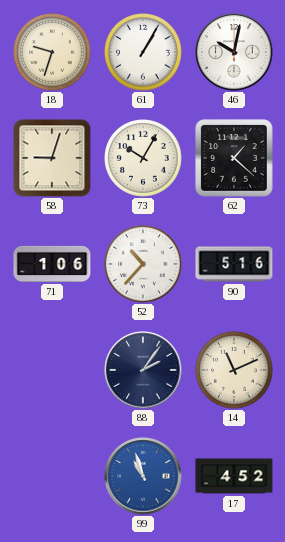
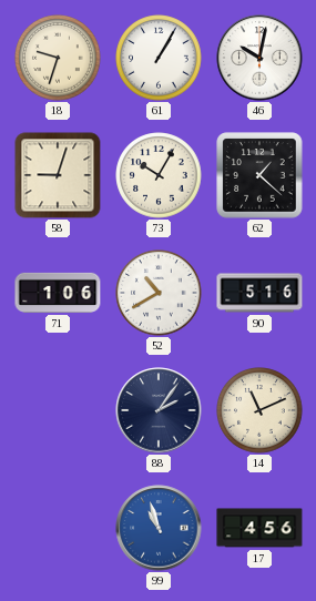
52: 10:37 -> 10:40 (159, 293)
17: 4:52 -> 4:56 (259, 528)
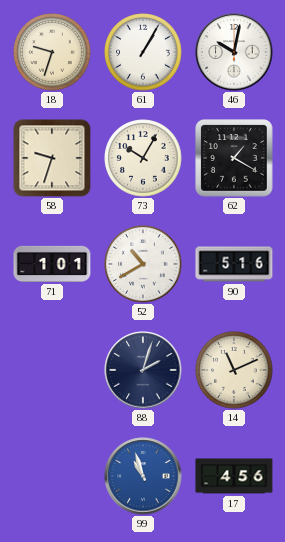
58: 9:03 -> 9:33 (52, 158)
62: 1:22 -> 1:20 (234, 158)
71: 1:06 -> 1:01 (52, 264)
88: 2:06 -> 2:03 (143, 370)
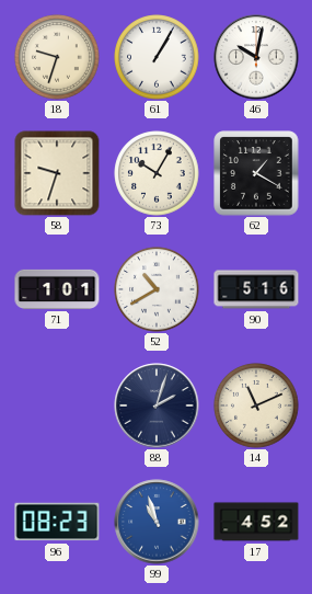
96: none -> 08:23 (57, 522)
17: 4:56 -> 4:52 (256, 522)
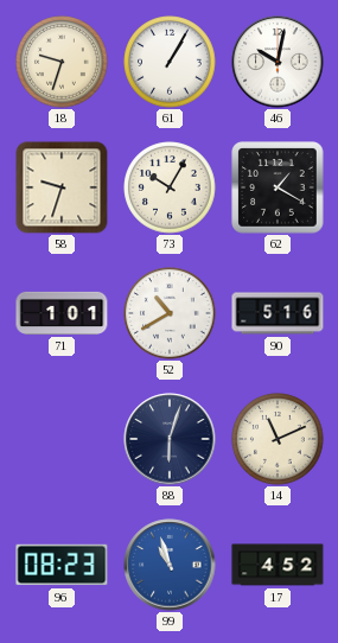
88: 2:03 -> 6:03 (170, 439)
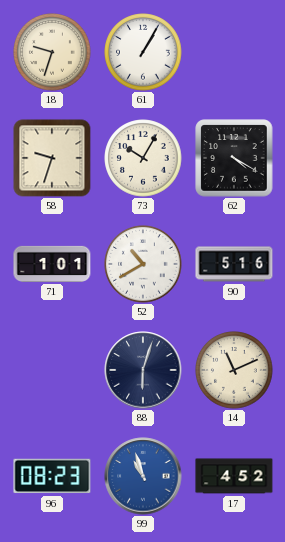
46: 10:02 -> none (278, 62)
62: 1:20 -> 4:20 (234, 158)
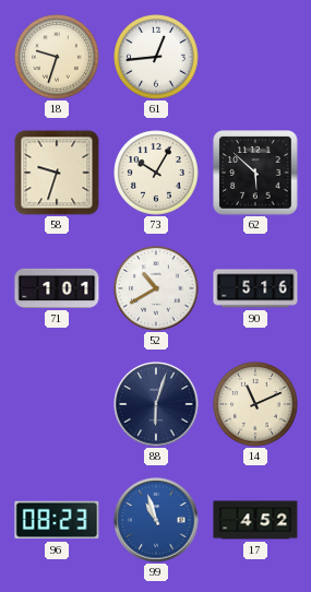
61: 1:05 -> 12:44 (156, 57)
62: 4:20 -> 5:52 (255, 173)
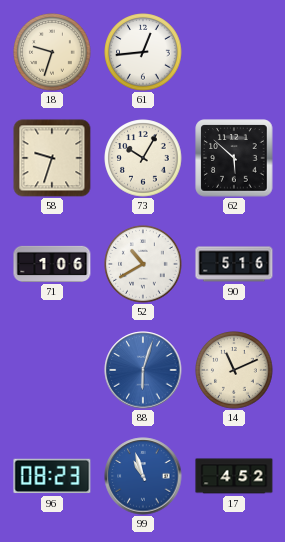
71: 1:01 -> 1:06 (52, 264)
88 dial: navy -> blue (143, 370)
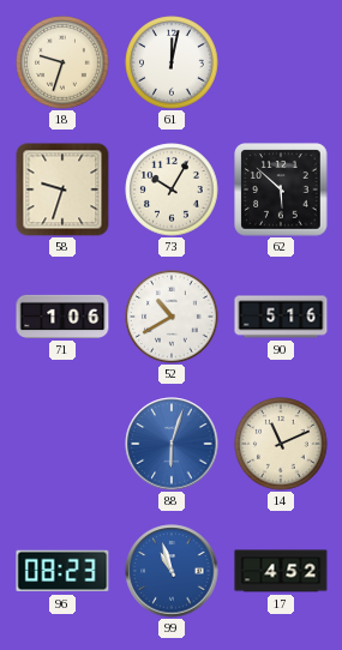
61: 12:44 -> 12:02 (172, 62)
